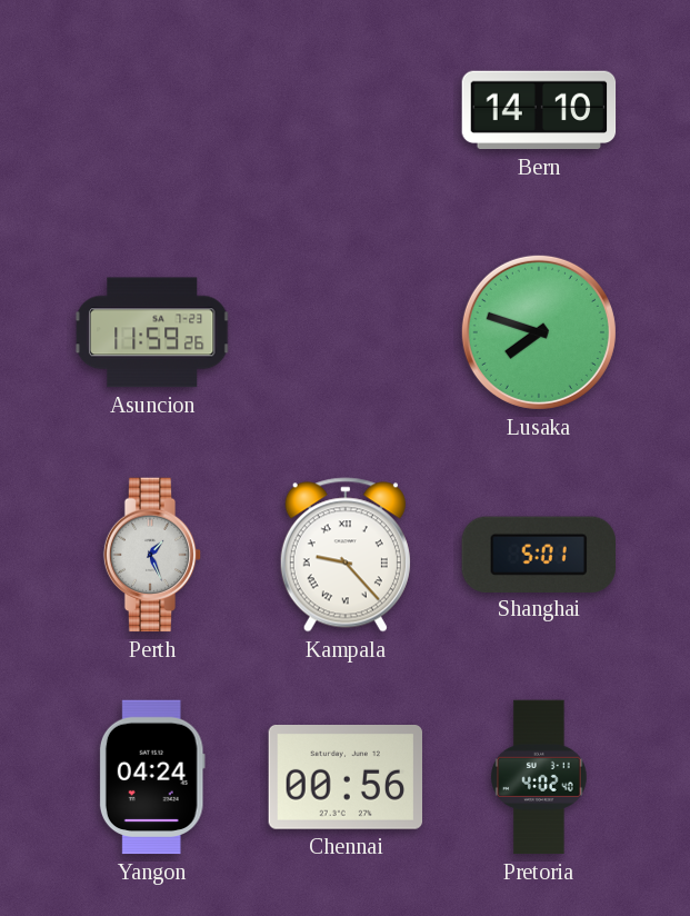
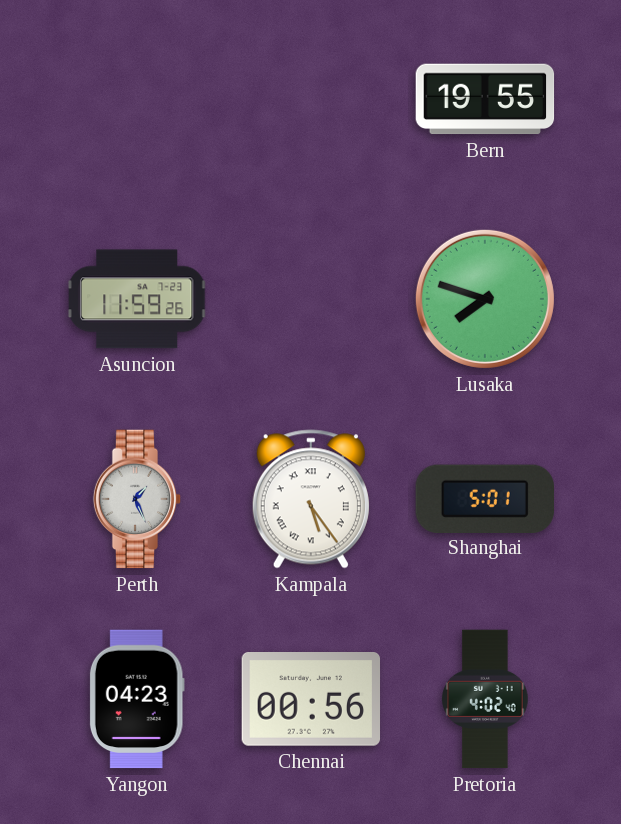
Bern: 14:10 -> 19:55 (485, 99)
Kampala: 9:23 -> 5:24 (311, 499)
Yangon: 04:24 -> 04:23 (137, 699)
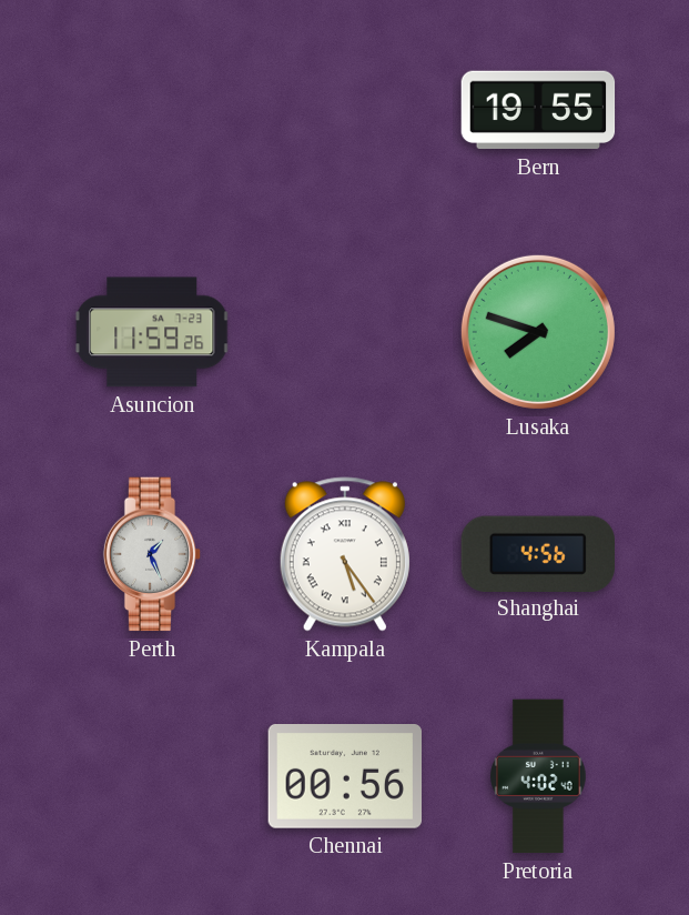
Shanghai: 5:01 -> 4:56 (537, 553)
Yangon: 04:23 -> none (137, 699)
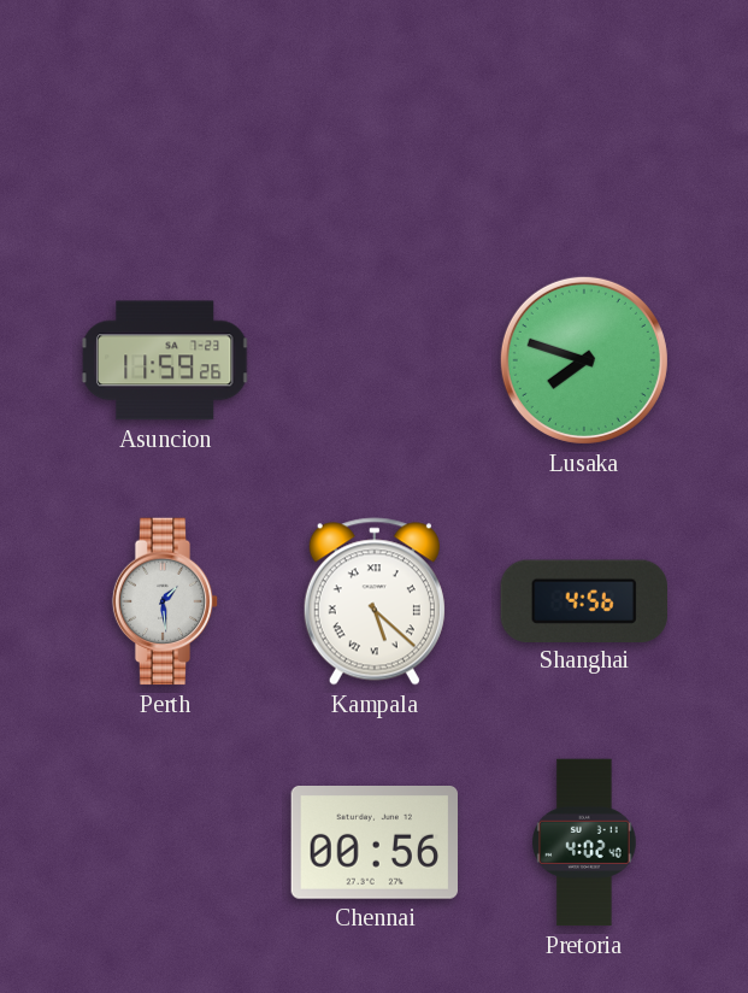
Bern: 19:55 -> none (538, 110)
Perth: 1:26 -> 1:29 (165, 601)
Kampala: 5:24 -> 5:22 (375, 601)
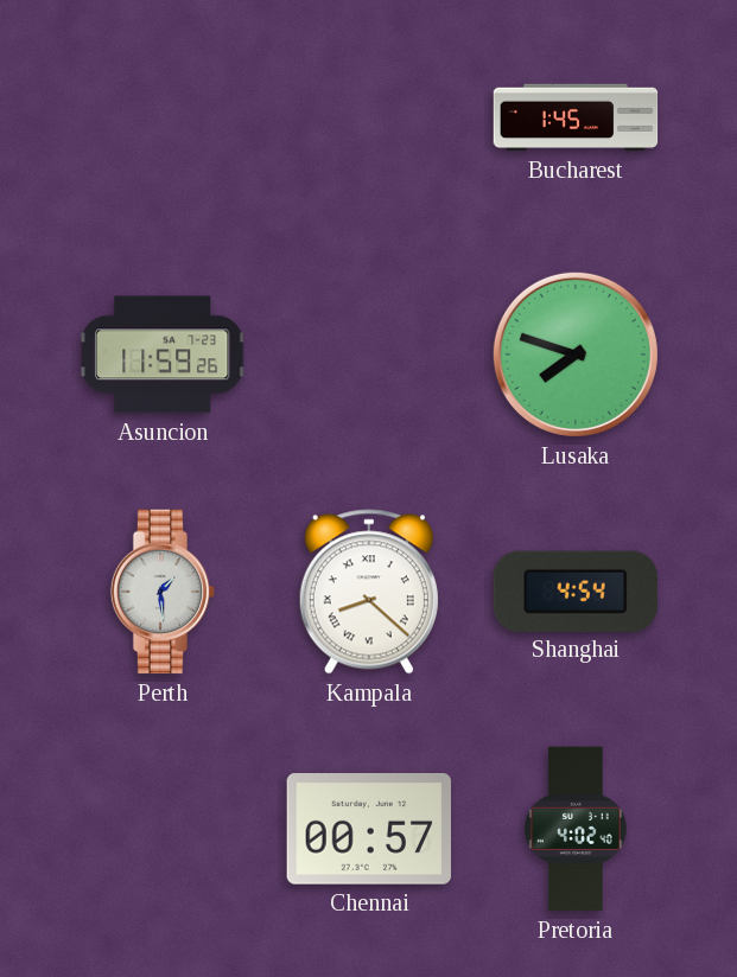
Bucharest: none -> 1:45 (576, 117)
Kampala: 5:22 -> 8:22 (369, 592)
Shanghai: 4:56 -> 4:54 (574, 590)
Chennai: 00:56 -> 00:57 (369, 830)
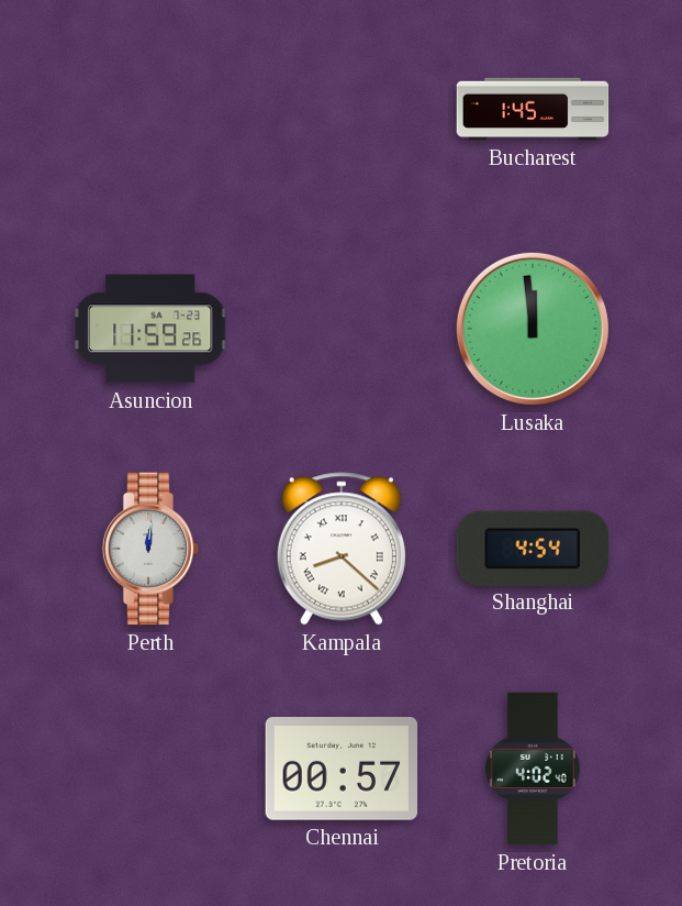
Lusaka: 7:48 -> 11:59 (533, 329)
Perth: 1:29 -> 12:01 (150, 549)
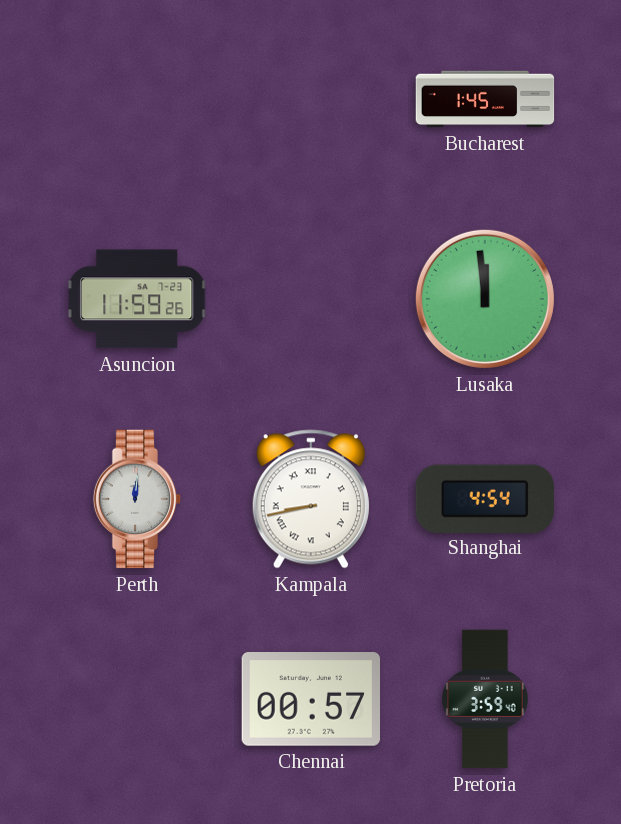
Kampala: 8:22 -> 8:43 (311, 499)
Pretoria: 4:02 -> 3:59 (485, 699)
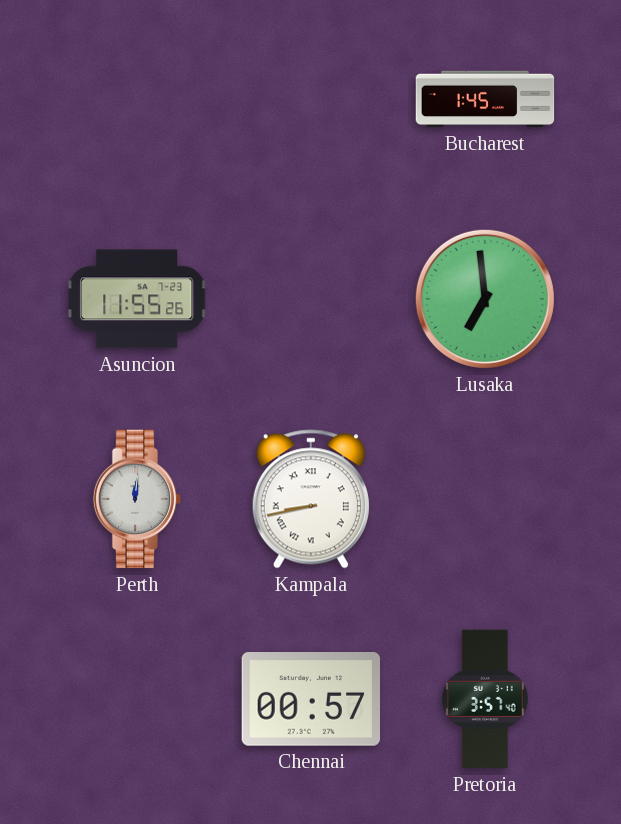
Asuncion: 11:59 -> 11:55 (137, 299)
Lusaka: 11:59 -> 6:59 (485, 299)
Shanghai: 4:54 -> none (484, 498)
Pretoria: 3:59 -> 3:57 (485, 699)
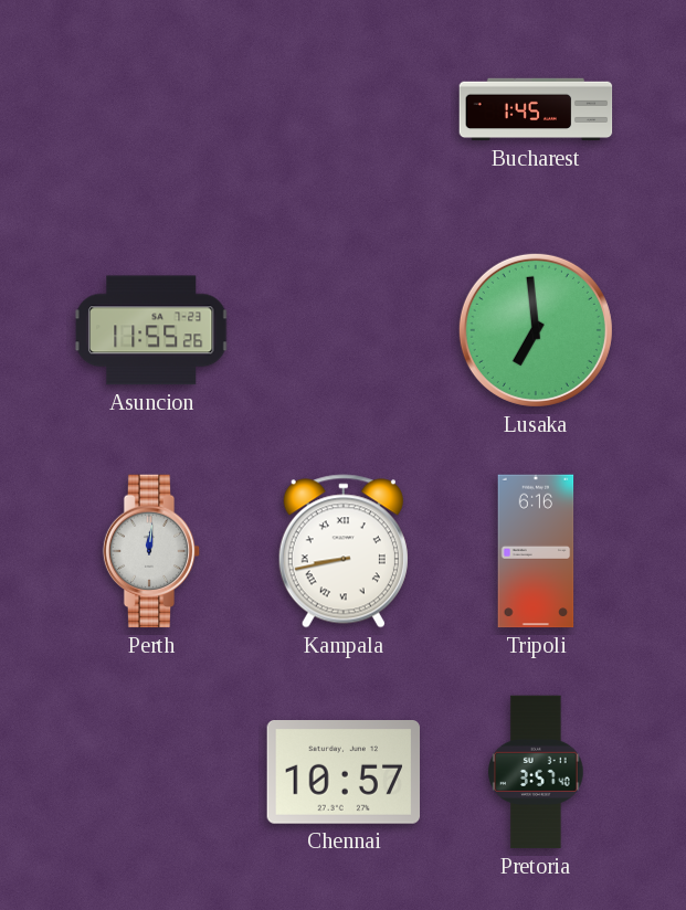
Tripoli: none -> 6:16 (536, 551)
Chennai: 00:57 -> 10:57 (344, 773)
